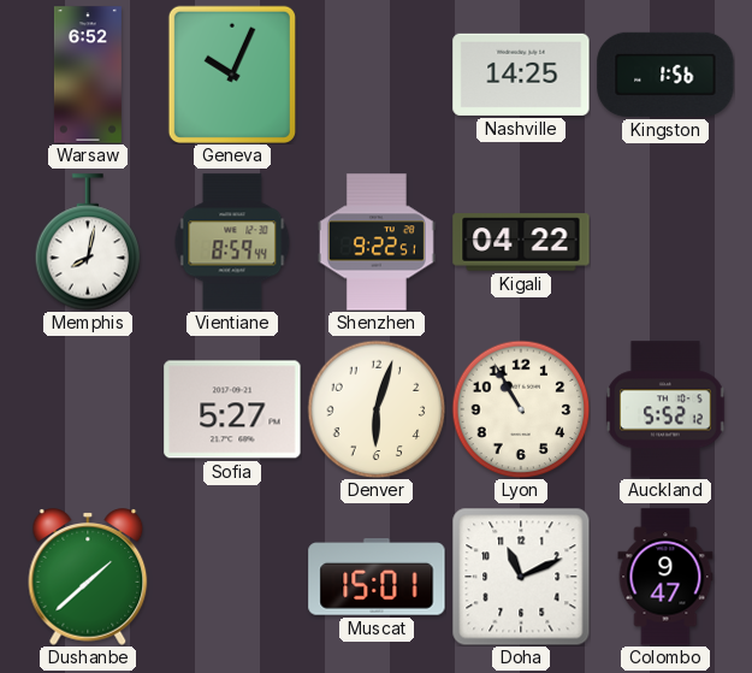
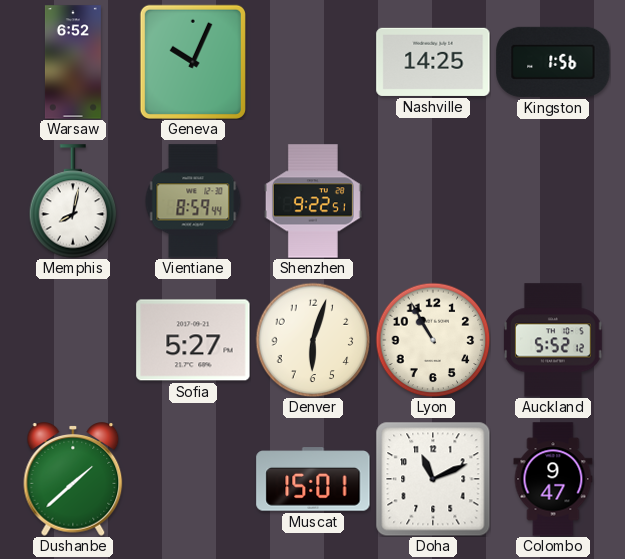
Kigali: 04:22 -> none (521, 242)
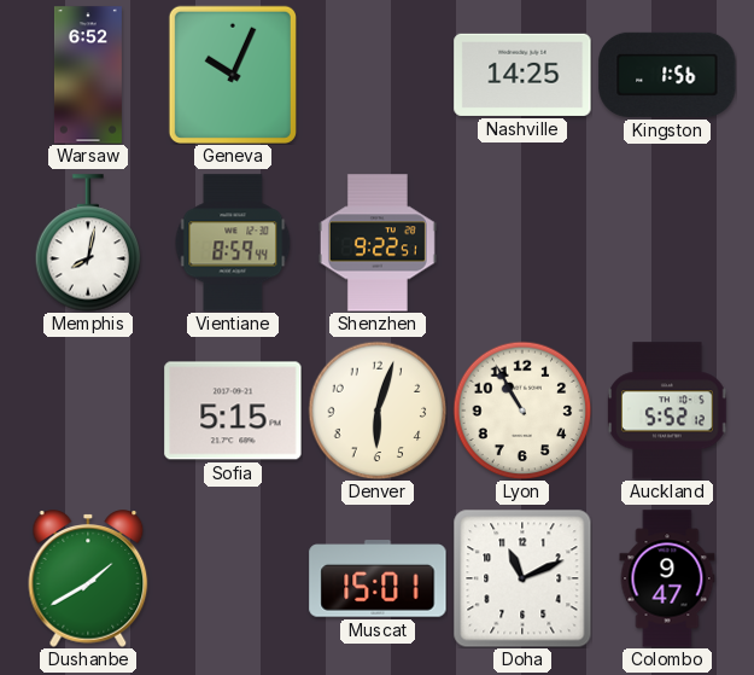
Sofia: 5:27 -> 5:15 (233, 411)
Dushanbe: 1:38 -> 1:40 (88, 578)
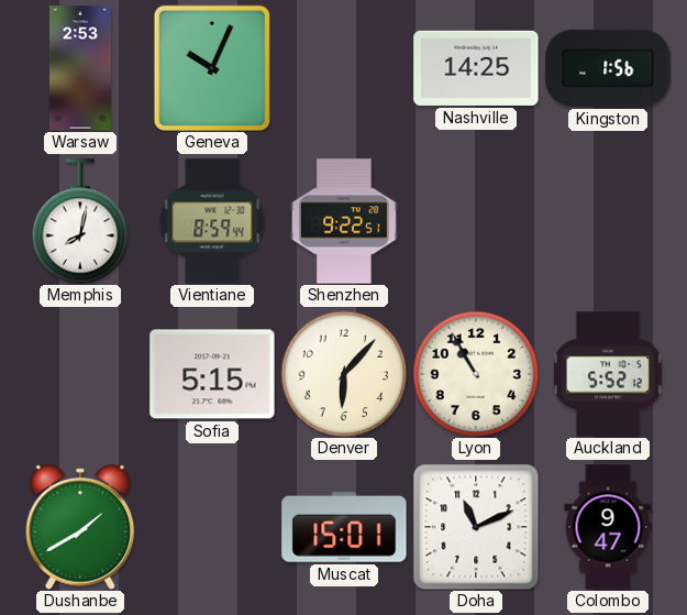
Warsaw: 6:52 -> 2:53 (80, 68)
Denver: 6:03 -> 6:07 (344, 374)
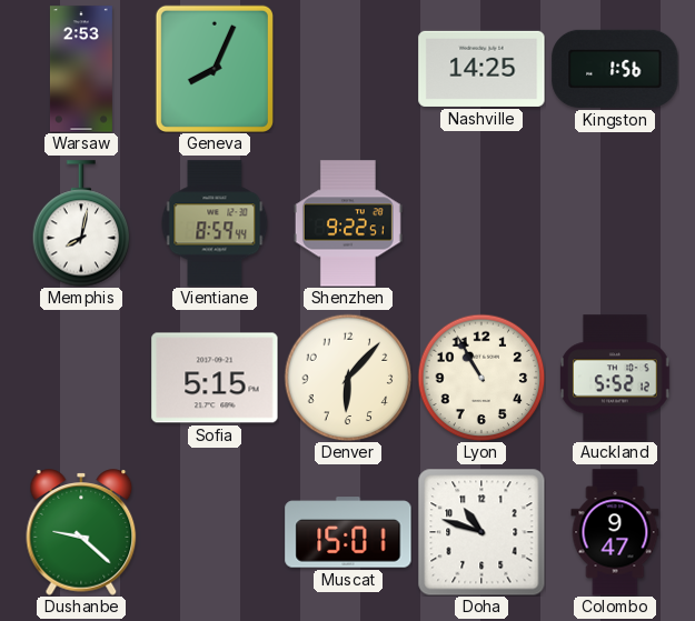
Geneva: 10:04 -> 8:04 (215, 69)
Dushanbe: 1:40 -> 9:22 (81, 532)
Doha: 11:11 -> 10:48 (481, 532)
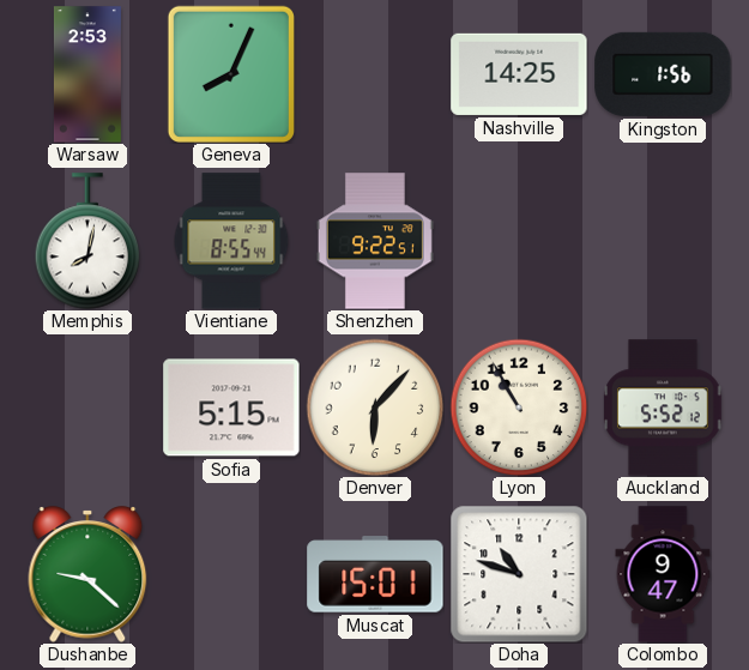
Vientiane: 8:59 -> 8:55 (231, 241)
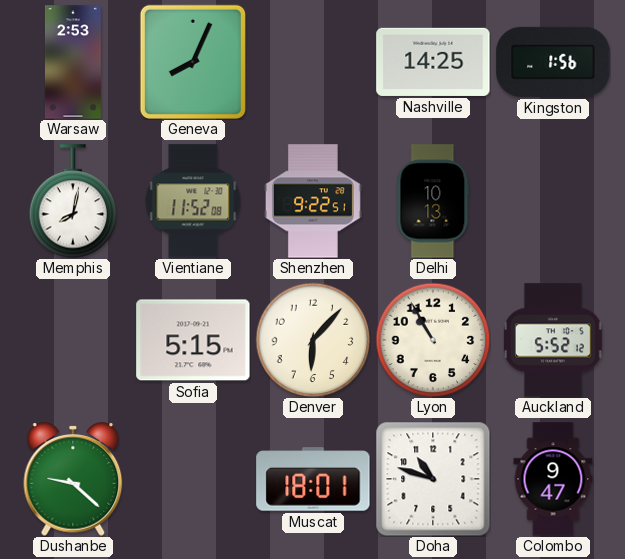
Vientiane: 8:55 -> 11:52 (193, 201)
Delhi: none -> 10:13 (433, 201)
Muscat: 15:01 -> 18:01 (313, 479)
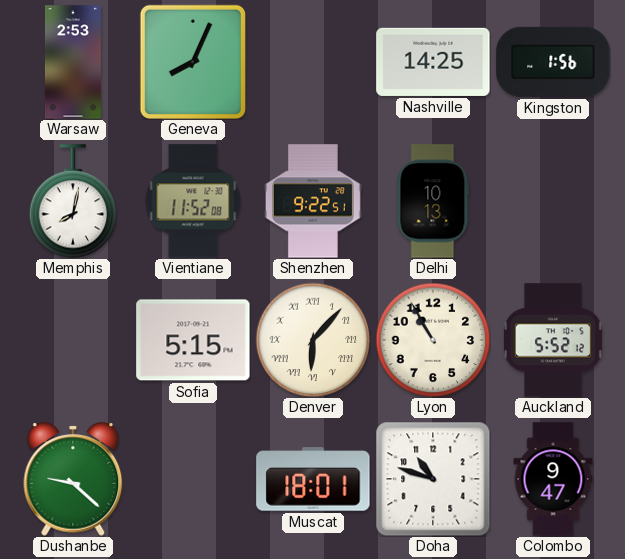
Denver numerals: Arabic -> Roman (313, 340)
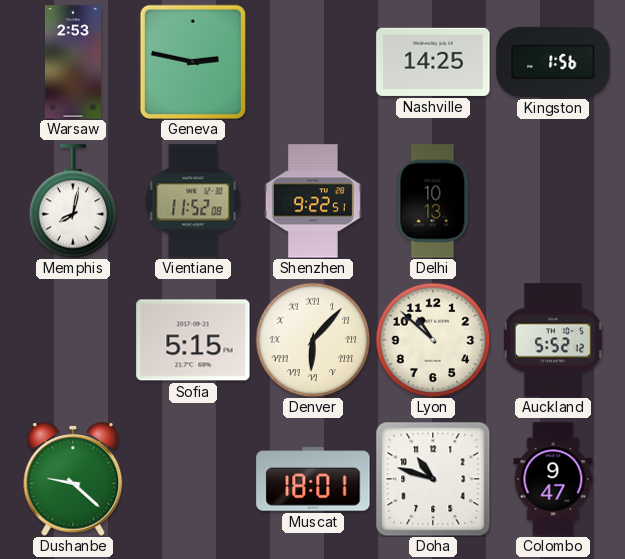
Geneva: 8:04 -> 2:47 (193, 62)
Lyon: 10:55 -> 10:52 (433, 340)
